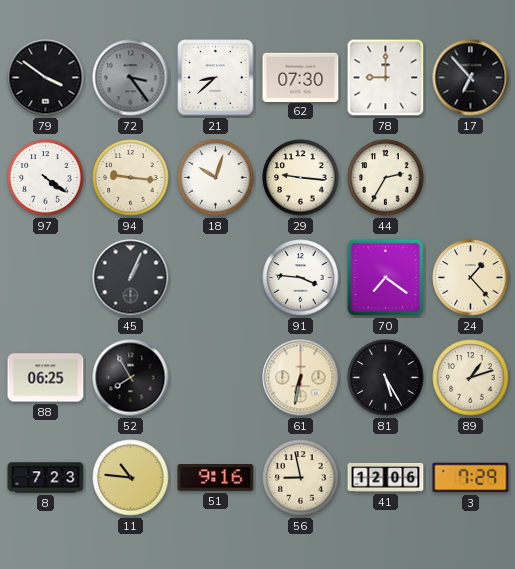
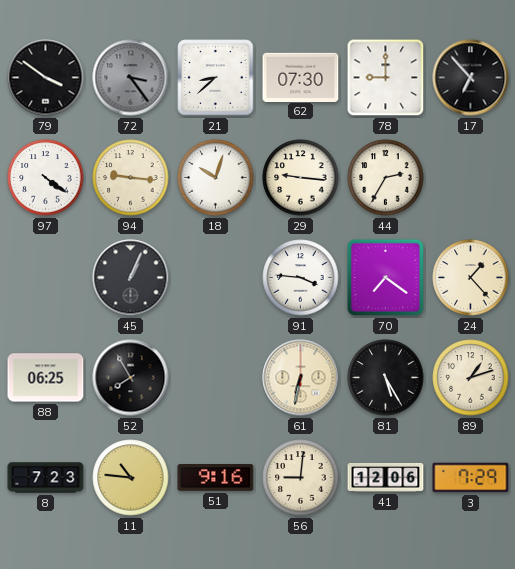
56: 8:58 -> 9:01 (301, 478)
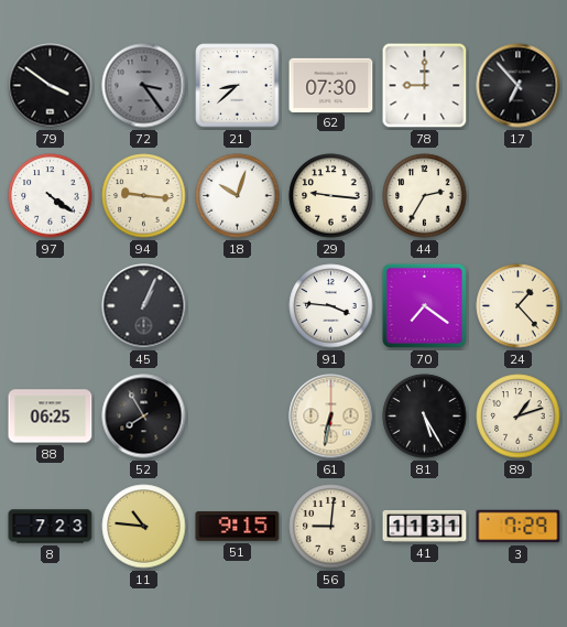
51: 9:16 -> 9:15 (238, 527)
41: 12:06 -> 11:31 (425, 527)
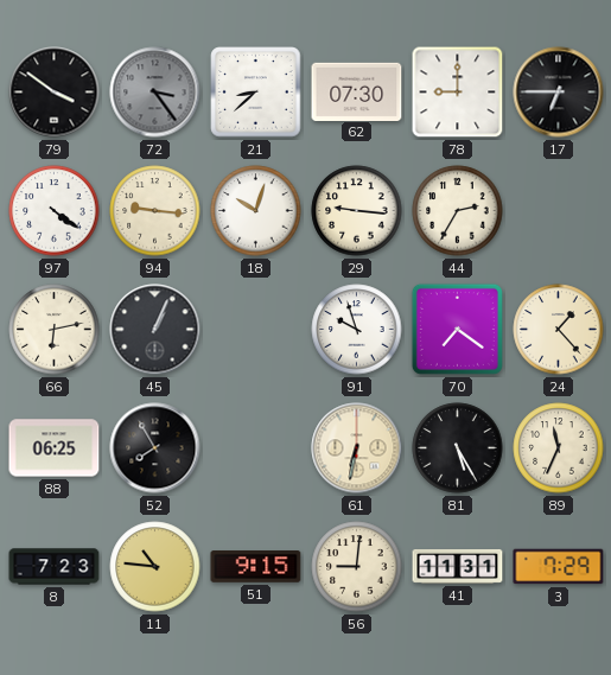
17: 6:53 -> 6:45 (559, 93)
66: none -> 6:13 (55, 330)
91: 3:46 -> 9:57 (357, 330)
89: 1:12 -> 11:34 (559, 448)
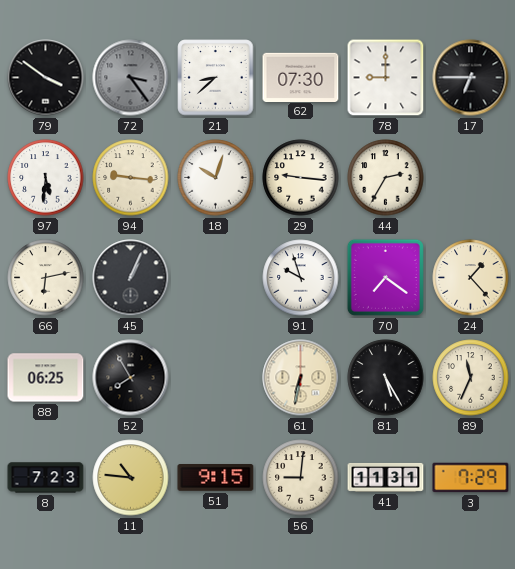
97: 4:21 -> 5:31 (46, 178)
